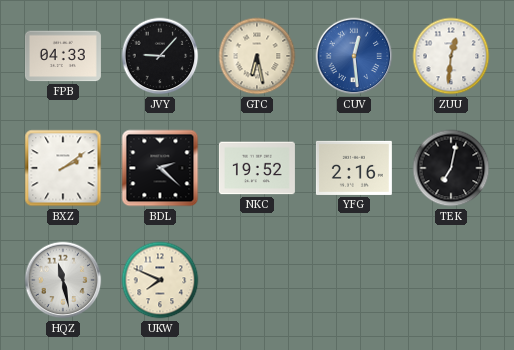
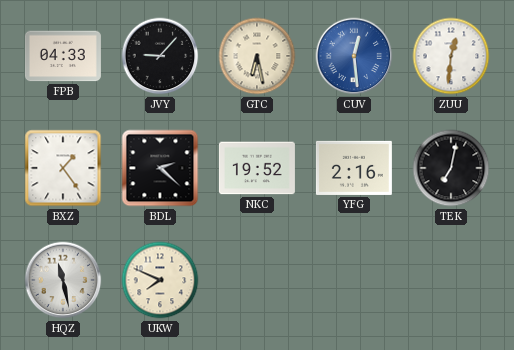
BXZ: 2:09 -> 1:24 (63, 168)
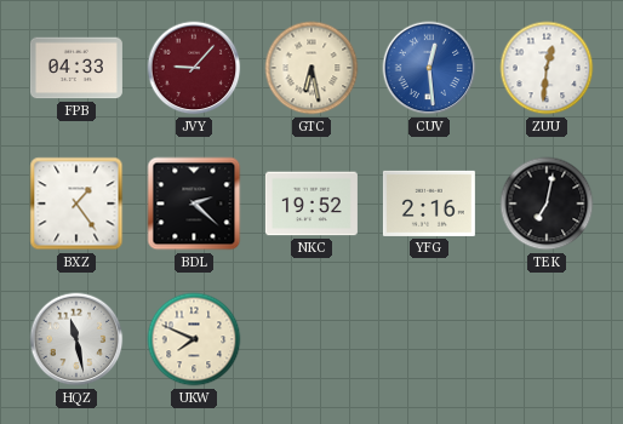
JVY dial: black -> burgundy (194, 68)
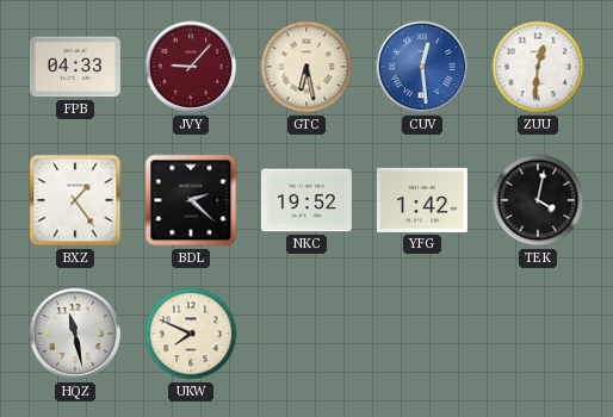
YFG: 2:16 -> 1:42 (422, 200)
TEK: 7:02 -> 4:02 (538, 200)
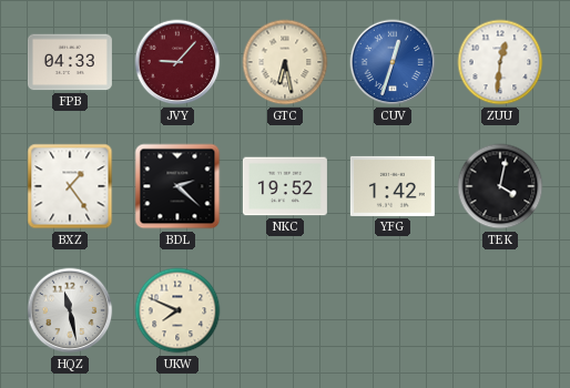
CUV: 12:29 -> 12:33 (393, 62)
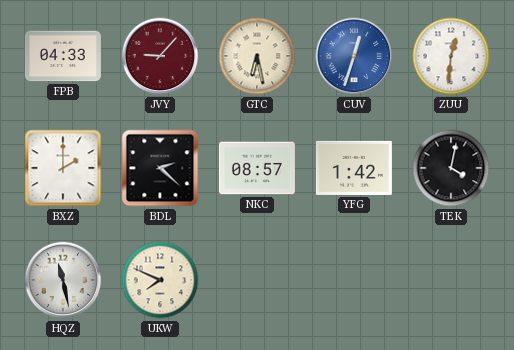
BXZ: 1:24 -> 2:00 (63, 168)
NKC: 19:52 -> 08:57 (257, 168)
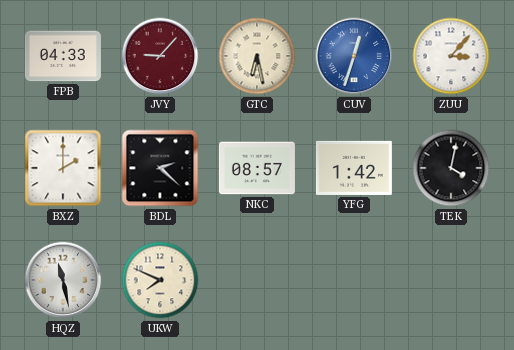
ZUU: 12:31 -> 3:07 (451, 56)
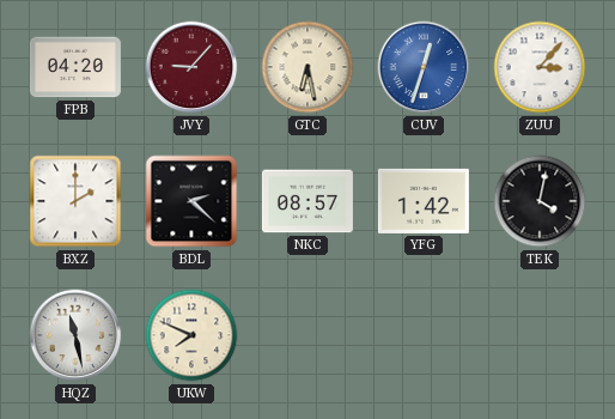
FPB: 04:33 -> 04:20 (75, 67)
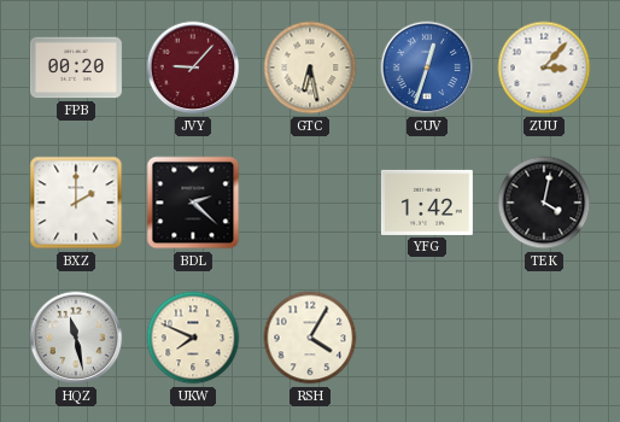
FPB: 04:20 -> 00:20 (76, 68)
NKC: 08:57 -> none (307, 201)
RSH: none -> 4:05 (310, 338)
